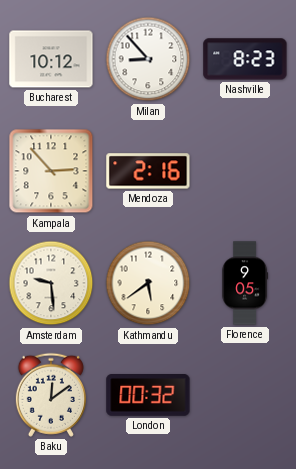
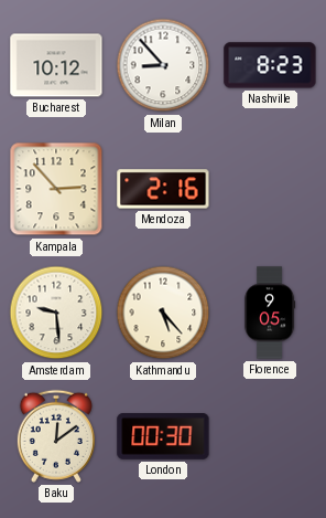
Kathmandu: 5:39 -> 5:23 (163, 313)
London: 00:32 -> 00:30 (163, 437)
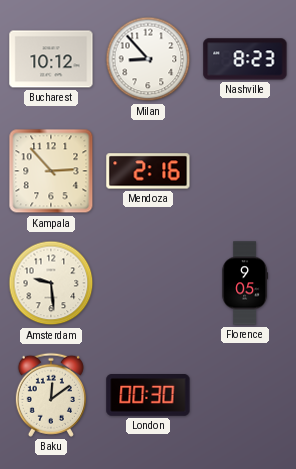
Kathmandu: 5:23 -> none (163, 313)
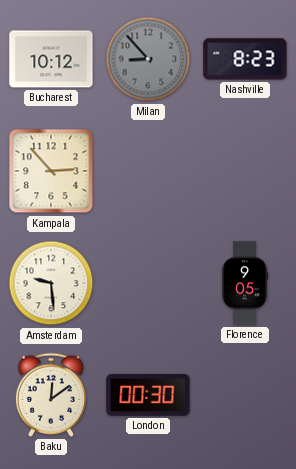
Milan dial: white -> grey (148, 59)
Mendoza: 2:16 -> none (148, 171)
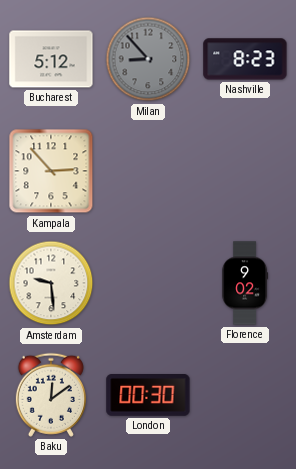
Bucharest: 10:12 -> 5:12 (51, 59)
Florence: 9:05 -> 9:02 (245, 283)
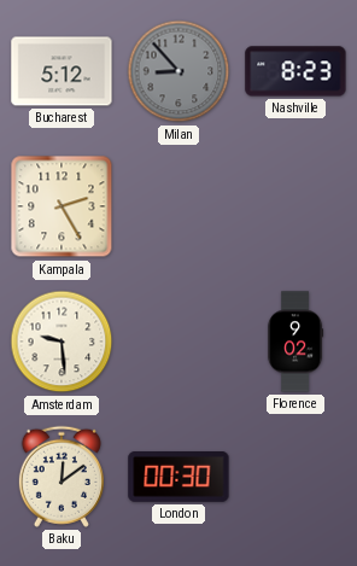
Kampala: 2:53 -> 2:25 (62, 206)
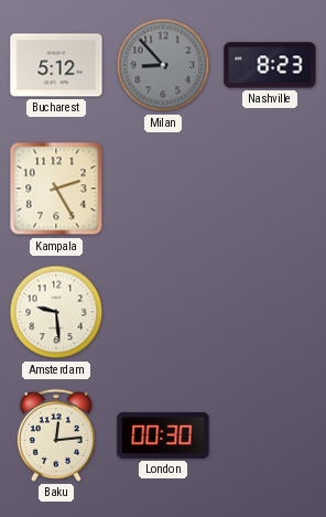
Florence: 9:02 -> none (295, 342)
Baku: 12:09 -> 12:14 (56, 435)
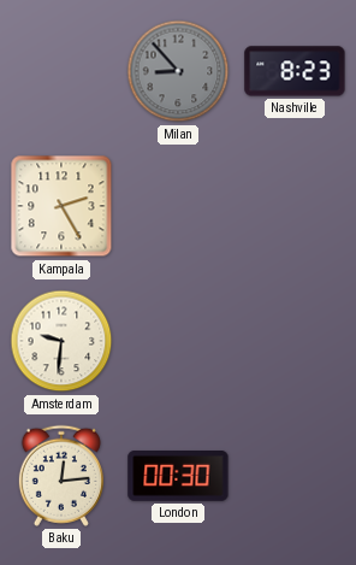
Bucharest: 5:12 -> none (56, 65)
Amsterdam: 9:29 -> 9:31 (61, 341)
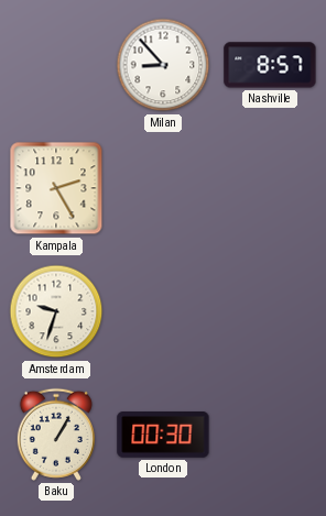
Milan dial: grey -> white (163, 65)
Nashville: 8:23 -> 8:57 (270, 65)
Amsterdam: 9:31 -> 9:33 (56, 311)
Baku: 12:14 -> 1:05 (56, 435)
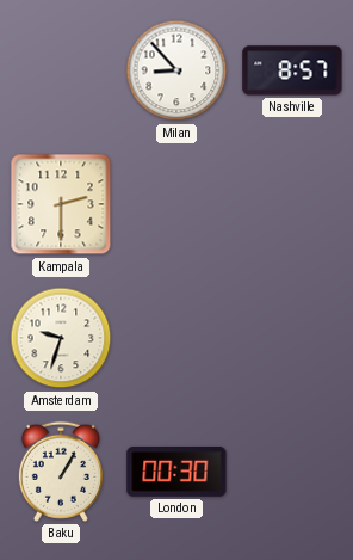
Kampala: 2:25 -> 2:30 (61, 204)
